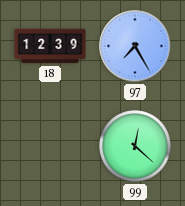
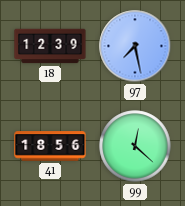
97: 7:25 -> 7:28 (135, 46)
41: none -> 18:56 (50, 146)
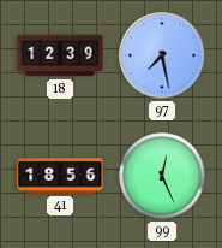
99: 12:22 -> 12:26 (162, 176)
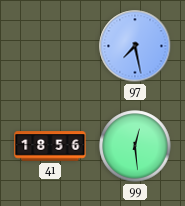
18: 12:39 -> none (60, 55)
99: 12:26 -> 12:29 (135, 146)
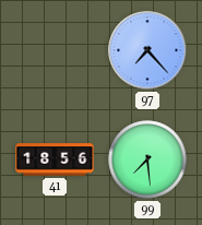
97: 7:28 -> 7:23 (147, 50)
99: 12:29 -> 7:29 (147, 159)
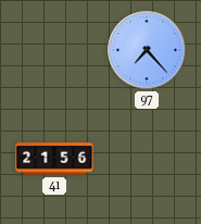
41: 18:56 -> 21:56 (54, 159)
99: 7:29 -> none (147, 159)
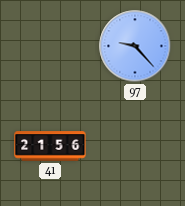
97: 7:23 -> 9:23 (135, 46)
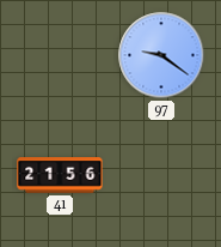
97: 9:23 -> 9:21 (161, 55)
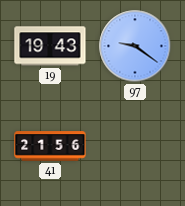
19: none -> 19:43 (50, 46)
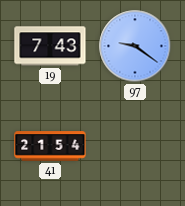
19: 19:43 -> 7:43 (50, 46)
41: 21:56 -> 21:54 (50, 146)
